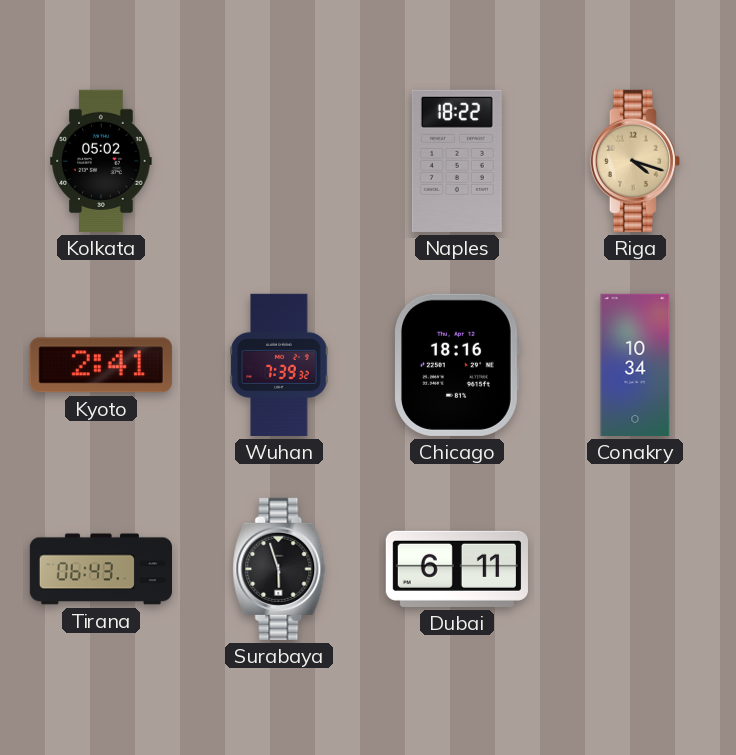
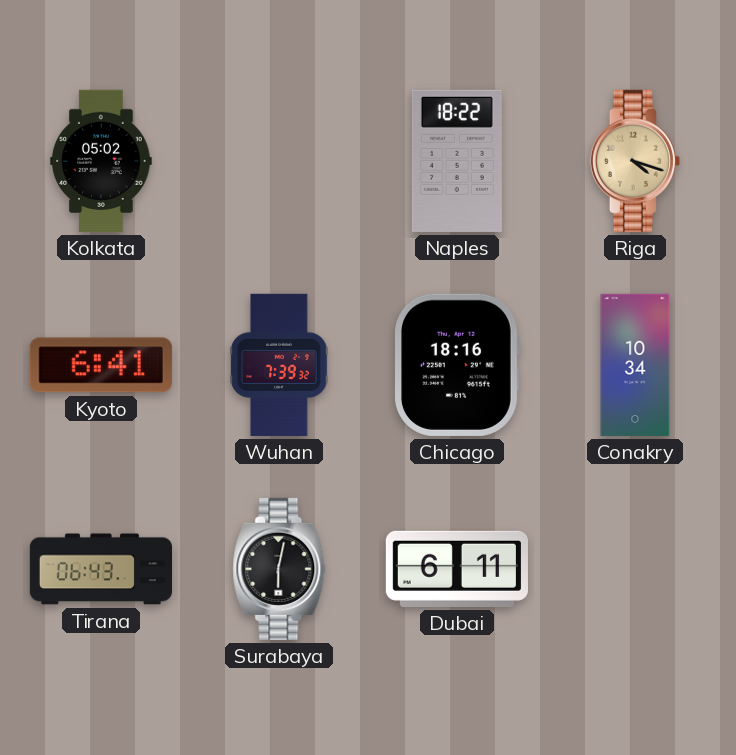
Kyoto: 2:41 -> 6:41 (101, 365)
Surabaya: 5:57 -> 6:02 (279, 569)
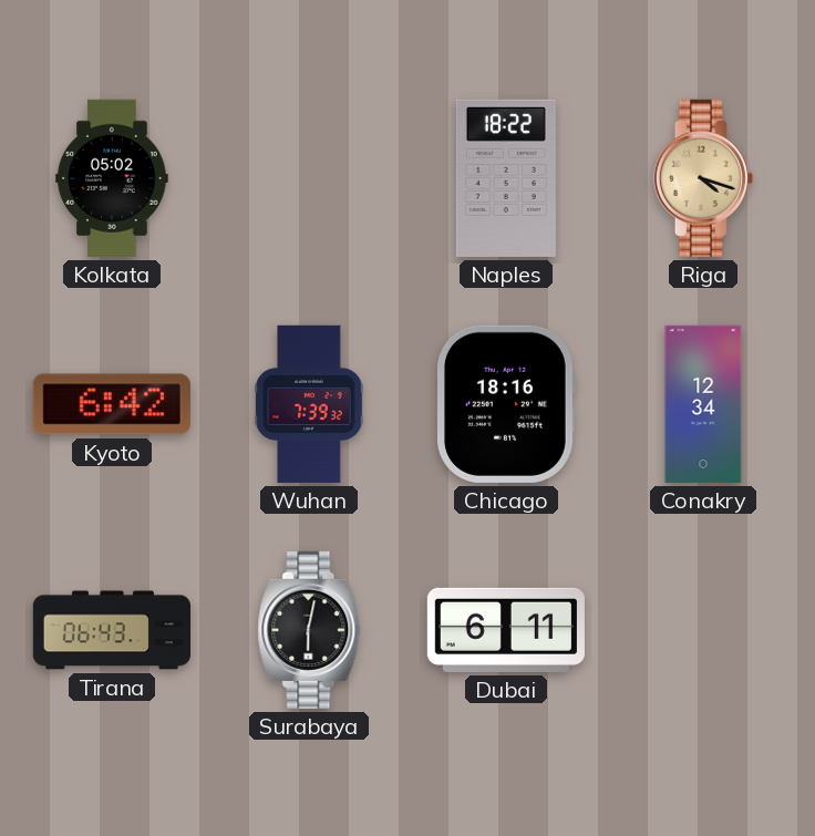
Kyoto: 6:41 -> 6:42 (112, 404)
Conakry: 10:34 -> 12:34 (703, 404)
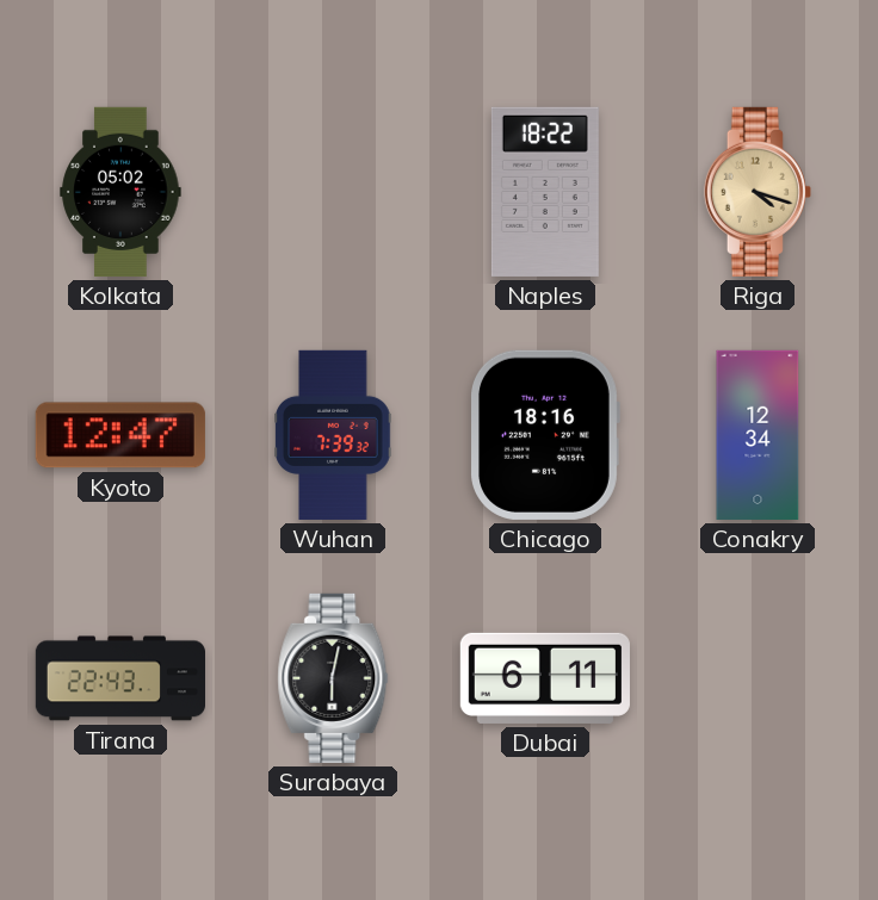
Kyoto: 6:42 -> 12:47 (120, 435)
Tirana: 06:43 -> 22:43 (119, 678)
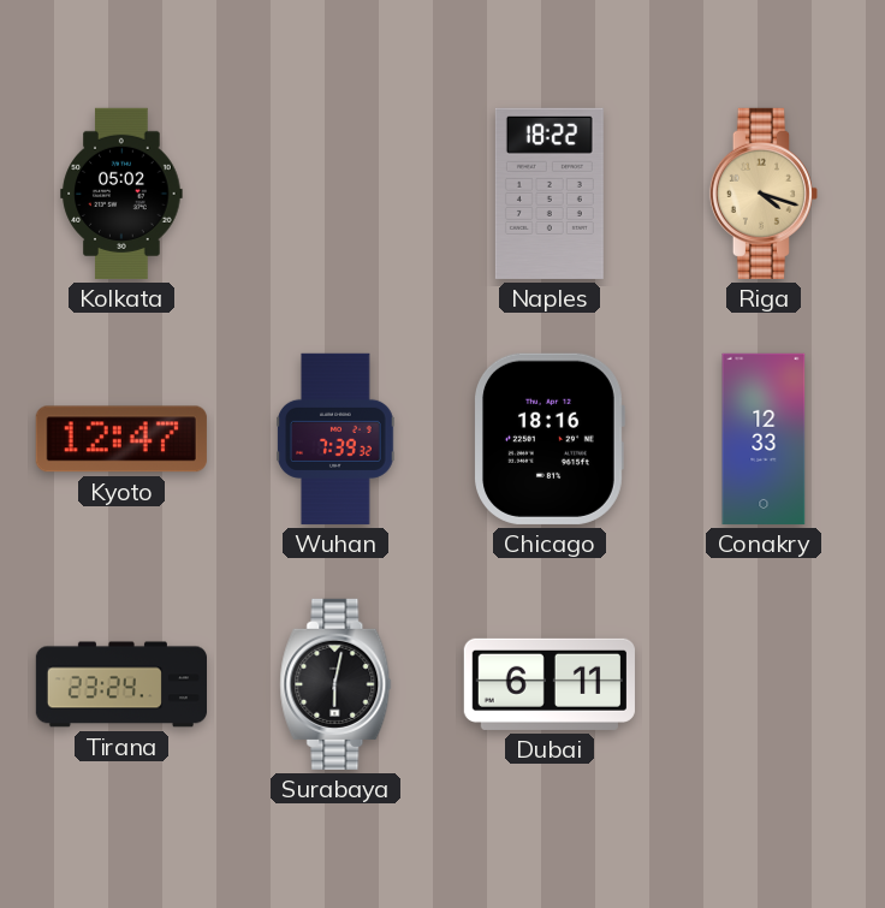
Conakry: 12:34 -> 12:33 (764, 439)
Tirana: 22:43 -> 23:24 (120, 684)
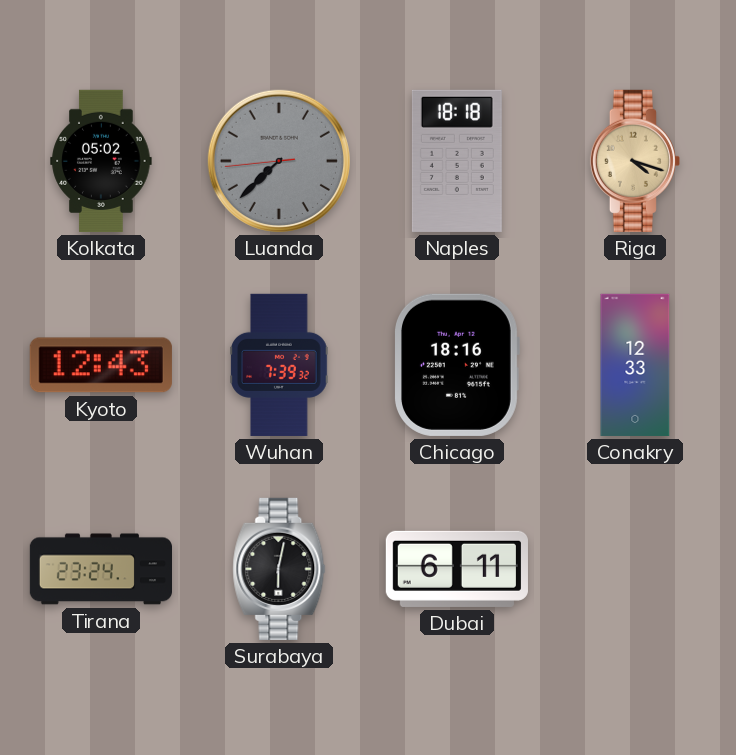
Luanda: none -> 7:37 (279, 161)
Naples: 18:22 -> 18:18 (457, 161)
Kyoto: 12:47 -> 12:43 (101, 365)
